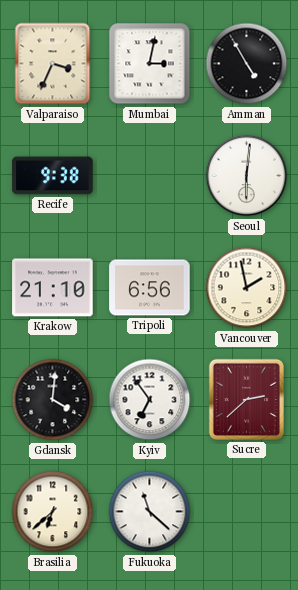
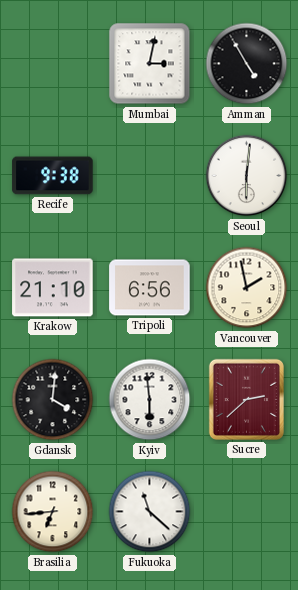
Valparaiso: 3:34 -> none (53, 64)
Kyiv: 6:54 -> 5:59 (150, 400)
Brasilia: 6:38 -> 6:44 (53, 512)
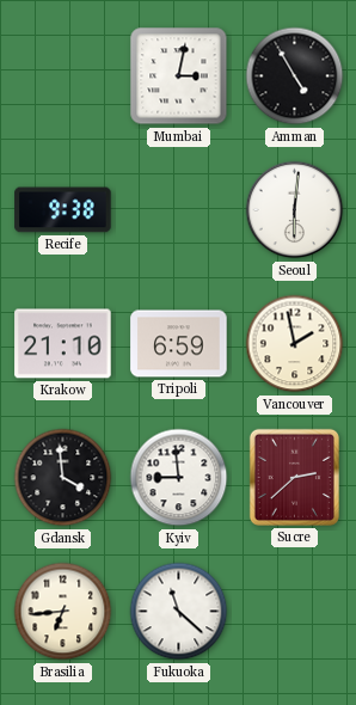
Tripoli: 6:56 -> 6:59 (179, 344)
Gdansk: 4:01 -> 3:59 (63, 478)
Kyiv: 5:59 -> 8:59 (179, 478)
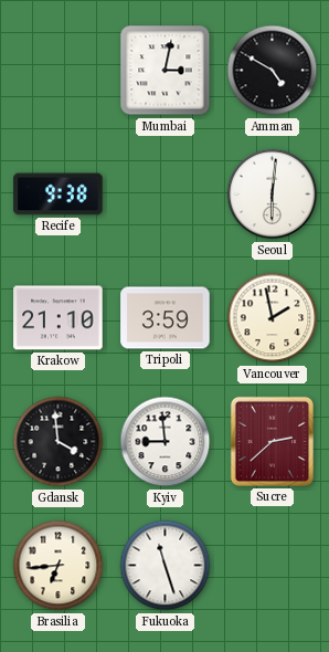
Amman: 4:55 -> 4:50 (273, 71)
Tripoli: 6:59 -> 3:59 (166, 318)
Fukuoka: 11:22 -> 11:27 (166, 566)
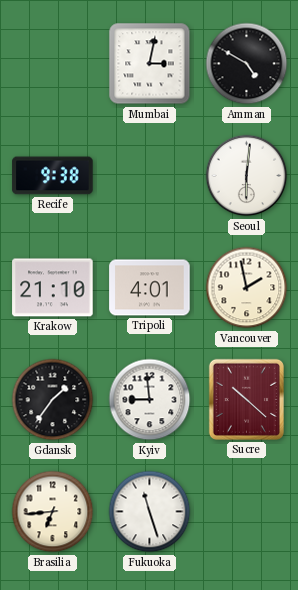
Tripoli: 3:59 -> 4:01 (150, 288)
Gdansk: 3:59 -> 1:36 (53, 400)
Sucre: 2:38 -> 10:22 (246, 399)
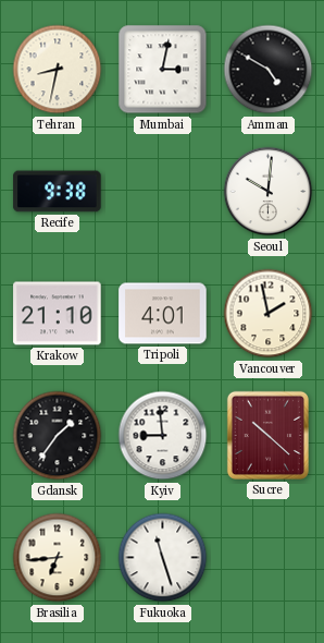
Tehran: none -> 8:32 (58, 70)
Seoul: 6:01 -> 10:01 (269, 192)
